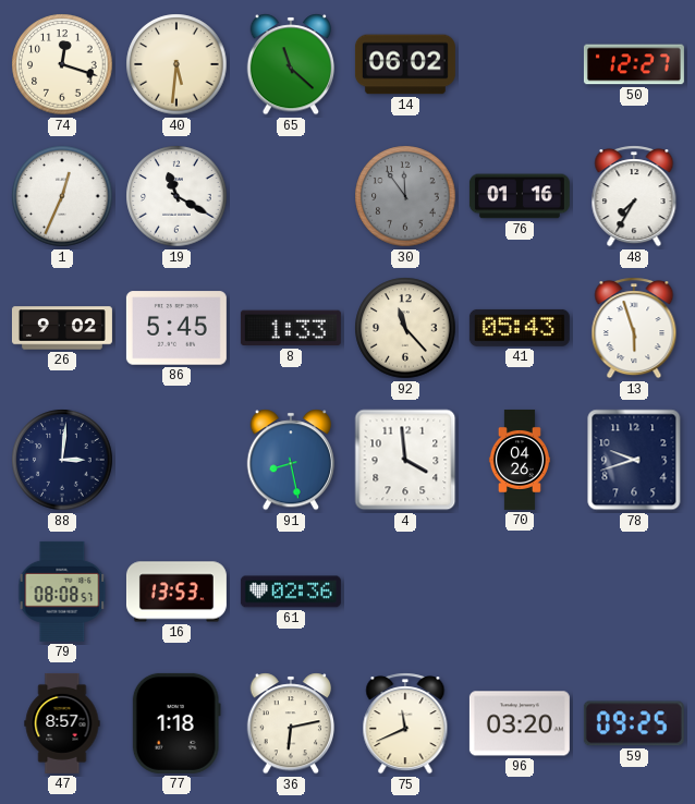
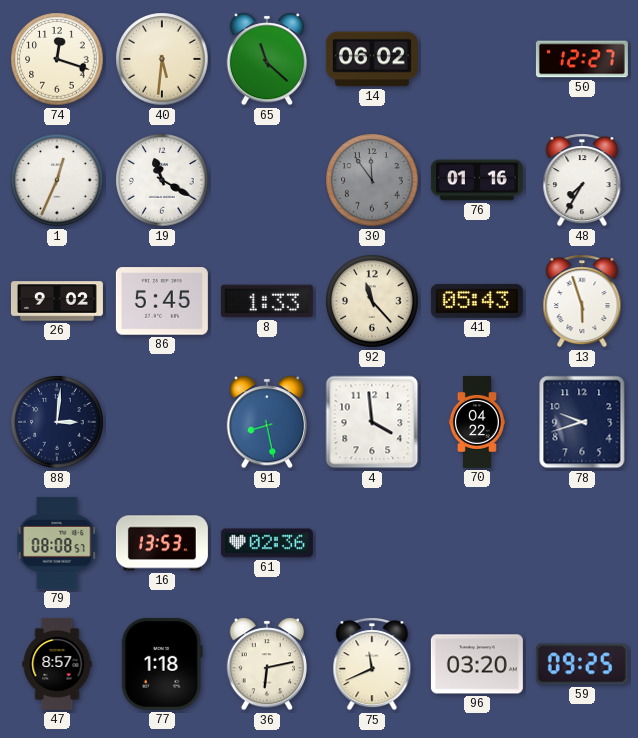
70: 04:26 -> 04:22 (477, 422)
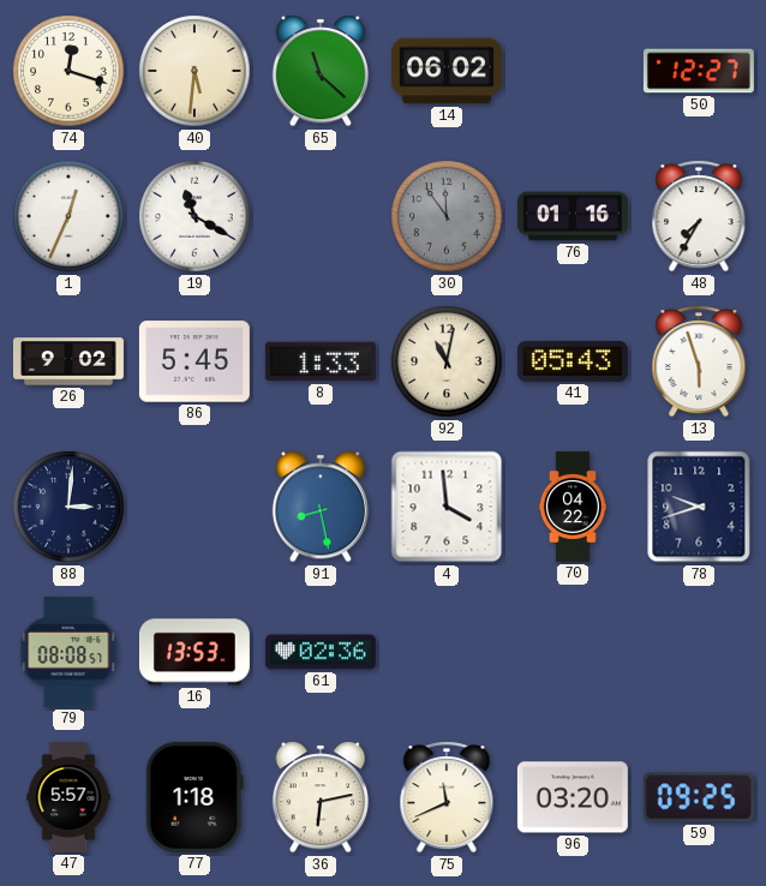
92: 11:23 -> 11:02 (447, 361)
47: 8:57 -> 5:57 (68, 797)
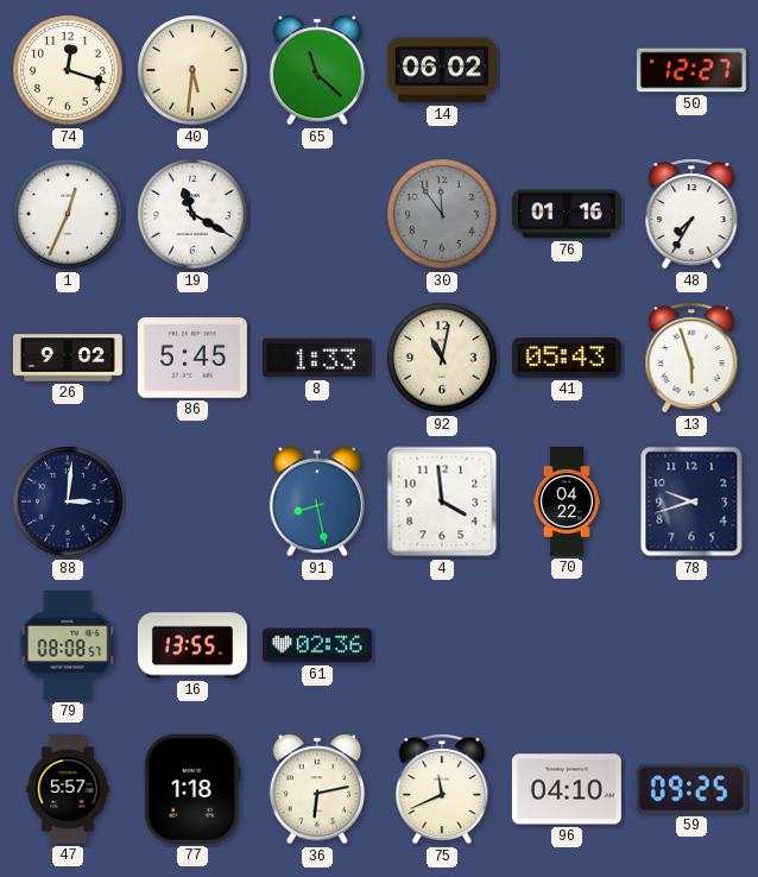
16: 13:53 -> 13:55 (192, 645)
96: 03:20 -> 04:10 (567, 789)
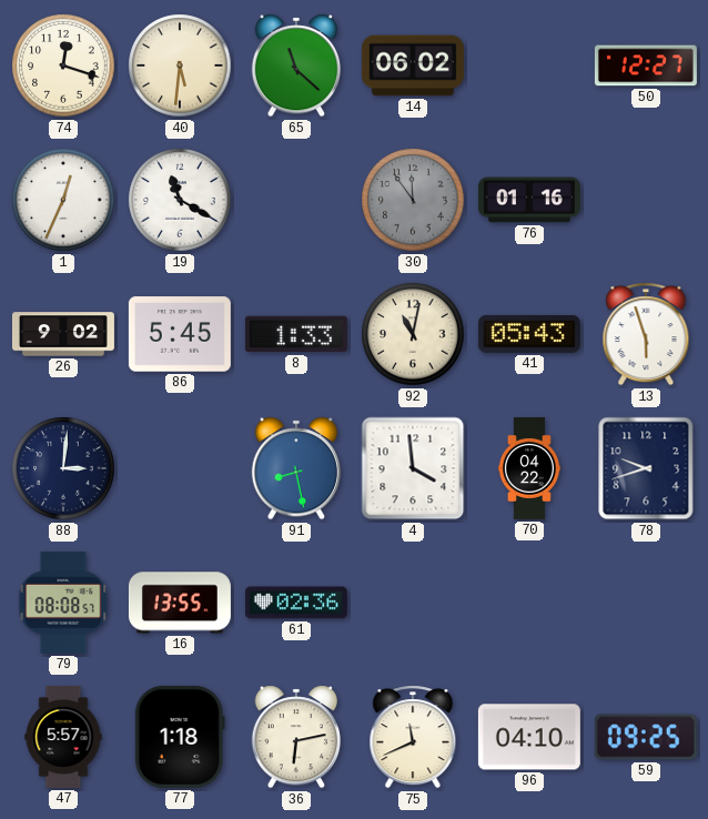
48: 7:35 -> none (691, 214)
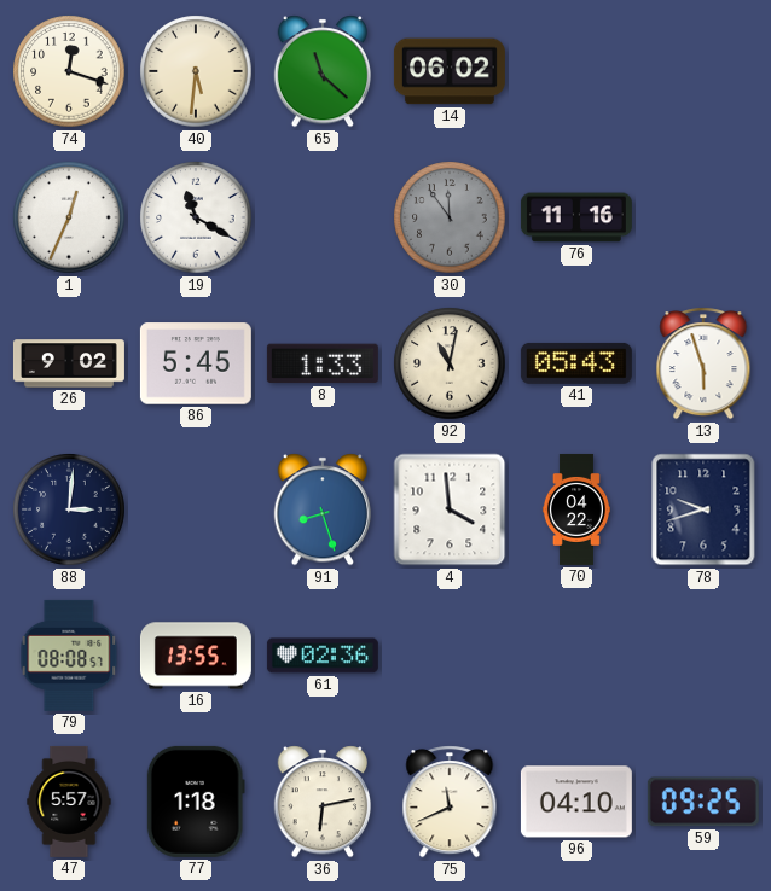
50: 12:27 -> none (646, 65)
76: 01:16 -> 11:16 (576, 217)
91: 8:28 -> 8:27 (321, 509)
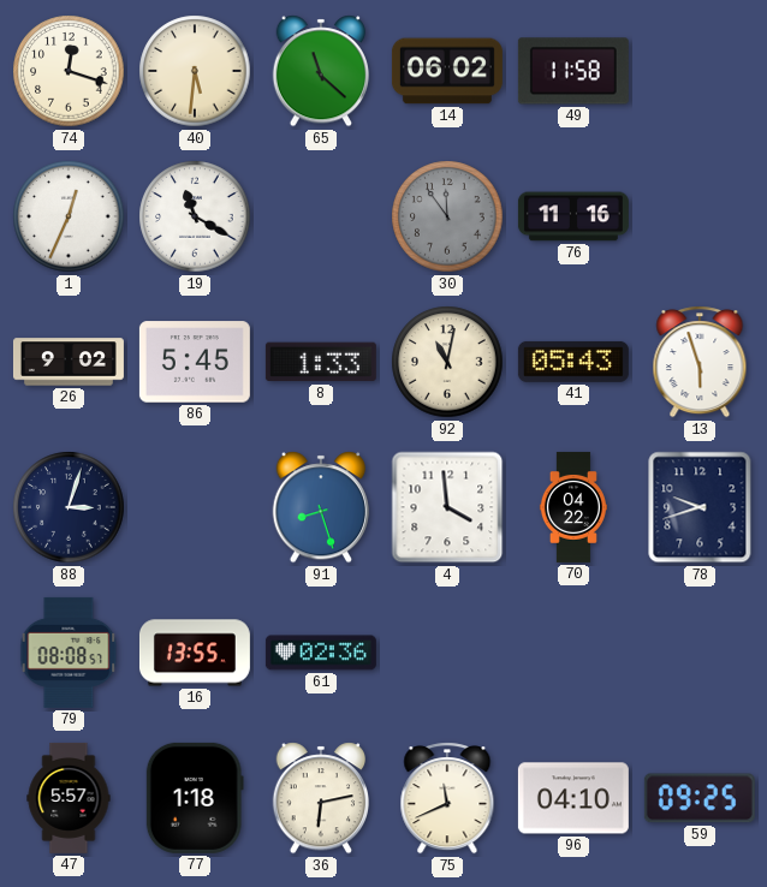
49: none -> 11:58 (573, 71)
88: 3:01 -> 3:03 (69, 507)
